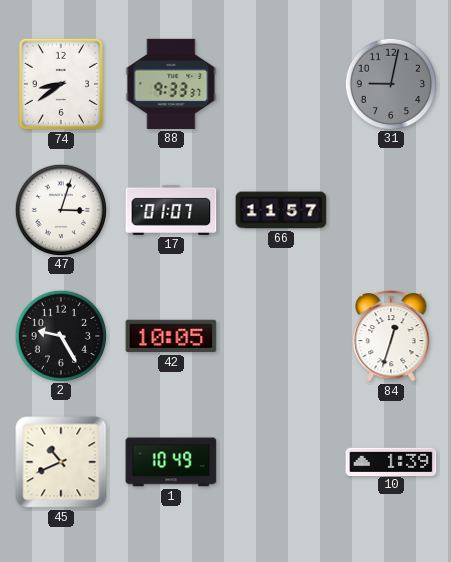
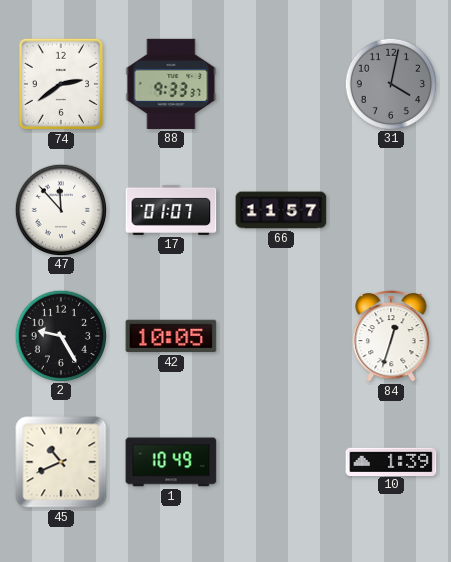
74: 8:39 -> 2:39 (61, 84)
31: 9:02 -> 4:02 (390, 83)
47: 3:03 -> 11:53 (60, 209)
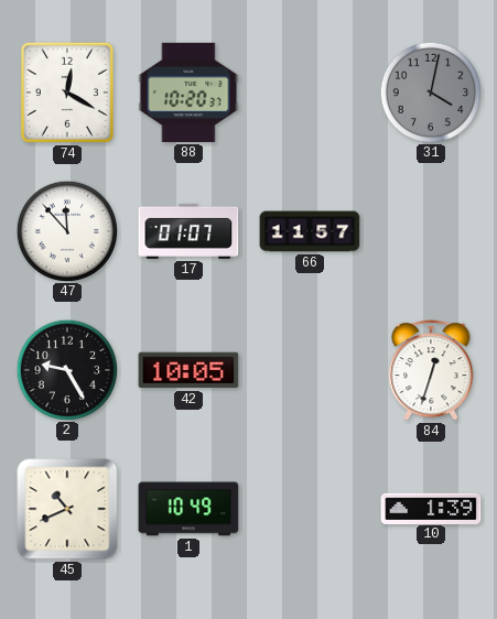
74: 2:39 -> 12:20 (67, 93)
88: 9:33 -> 10:20 (188, 93)
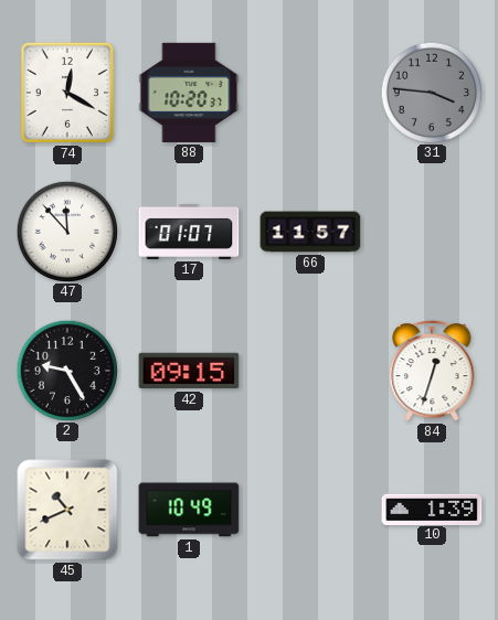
31: 4:02 -> 3:46 (431, 92)
42: 10:05 -> 09:15 (189, 371)
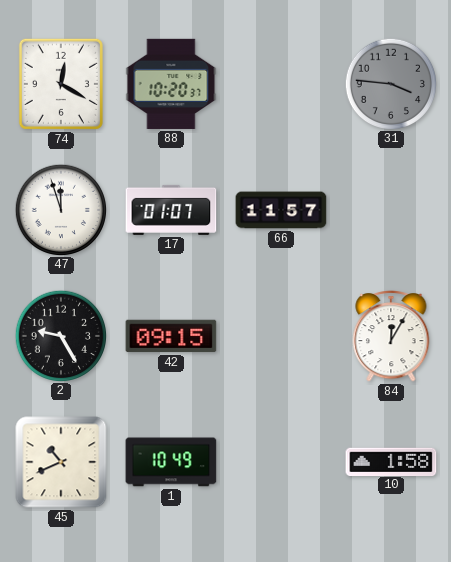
47: 11:53 -> 11:57 (60, 209)
84: 12:33 -> 12:05 (391, 337)
10: 1:39 -> 1:58 (391, 461)
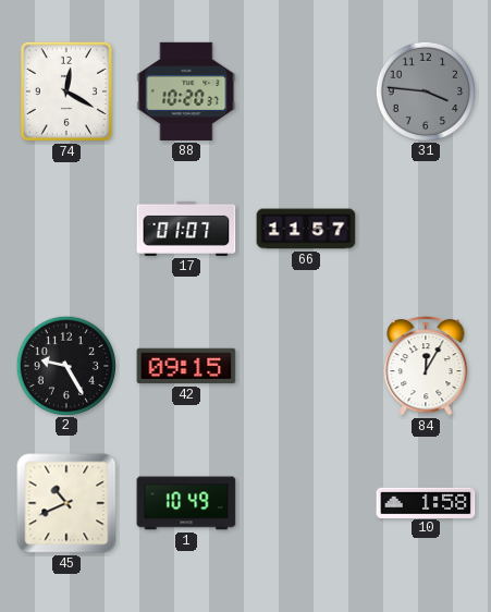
47: 11:57 -> none (60, 209)
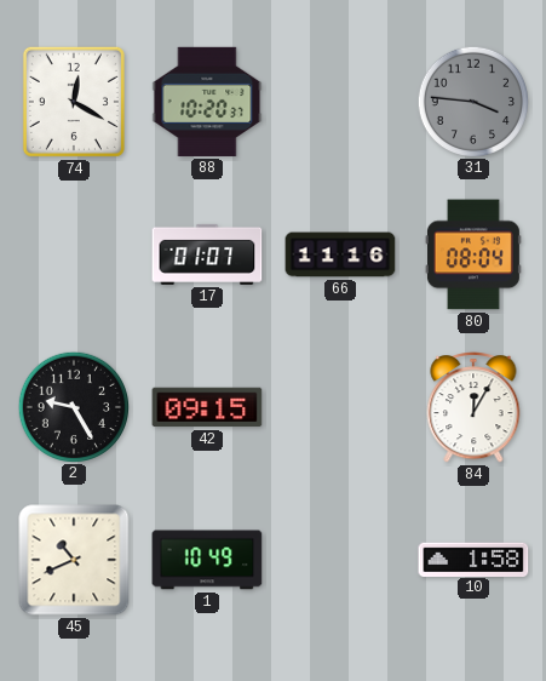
66: 11:57 -> 11:16 (340, 254)
80: none -> 08:04 (473, 254)
